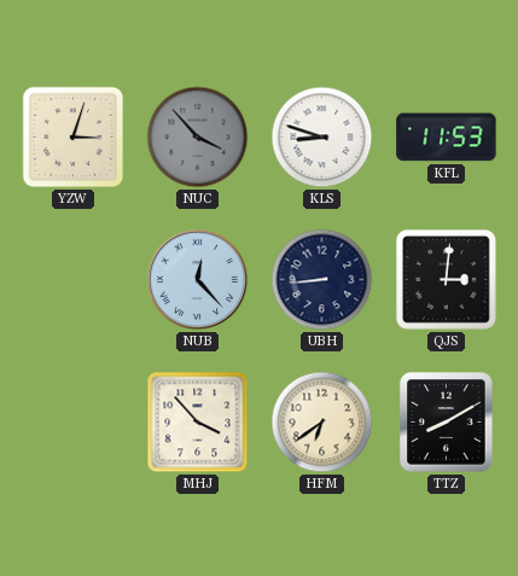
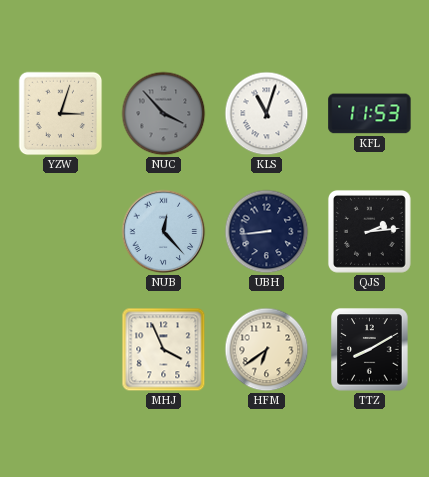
KLS: 8:48 -> 11:03 (267, 114)
QJS: 3:01 -> 2:14 (369, 231)
MHJ: 3:53 -> 3:56 (164, 350)
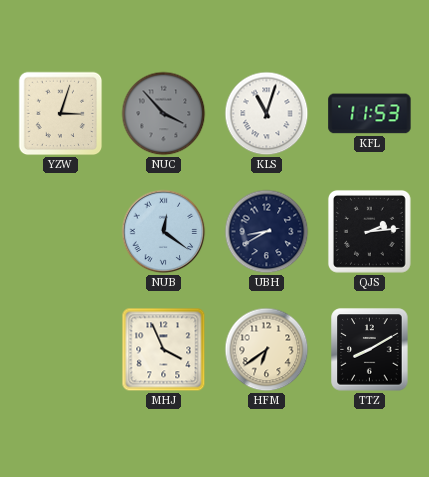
NUB: 12:23 -> 12:21 (164, 232)
UBH: 8:44 -> 8:40 (267, 232)
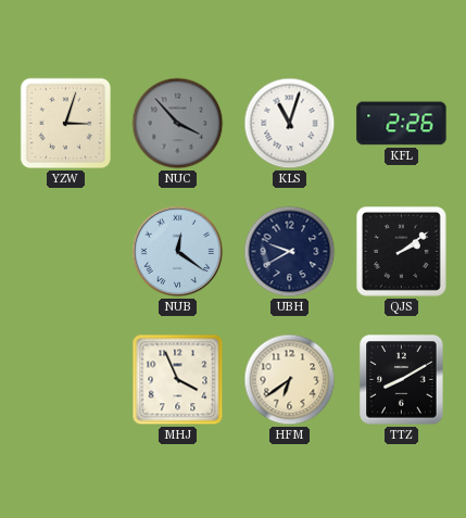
KFL: 11:53 -> 2:26 (402, 124)
UBH: 8:40 -> 9:40 (290, 252)
QJS: 2:14 -> 2:09 (401, 251)
